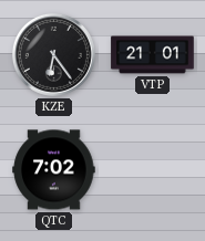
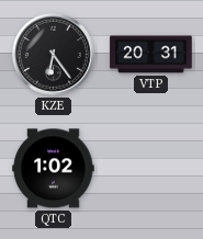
VTP: 21:01 -> 20:31 (151, 55)
QTC: 7:02 -> 1:02 (54, 169)
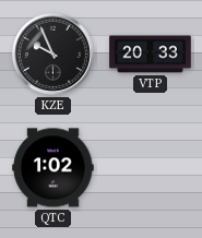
KZE: 6:24 -> 9:56 (52, 53)
VTP: 20:31 -> 20:33 (151, 55)
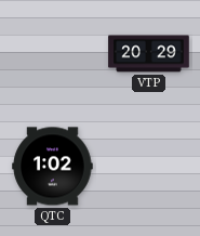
KZE: 9:56 -> none (52, 53)
VTP: 20:33 -> 20:29 (149, 54)
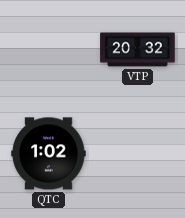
VTP: 20:29 -> 20:32 (138, 50)
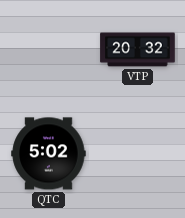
QTC: 1:02 -> 5:02 (49, 154)
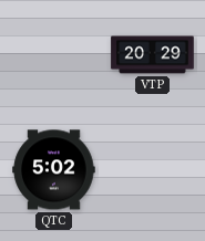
VTP: 20:32 -> 20:29 (153, 55)
